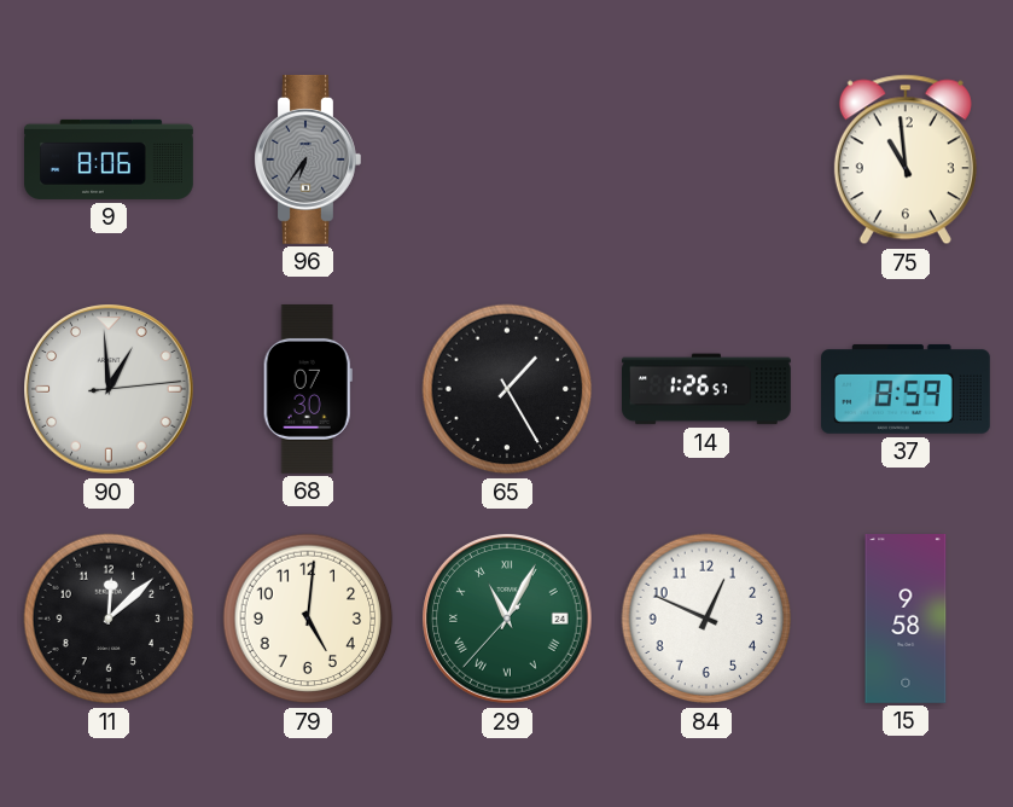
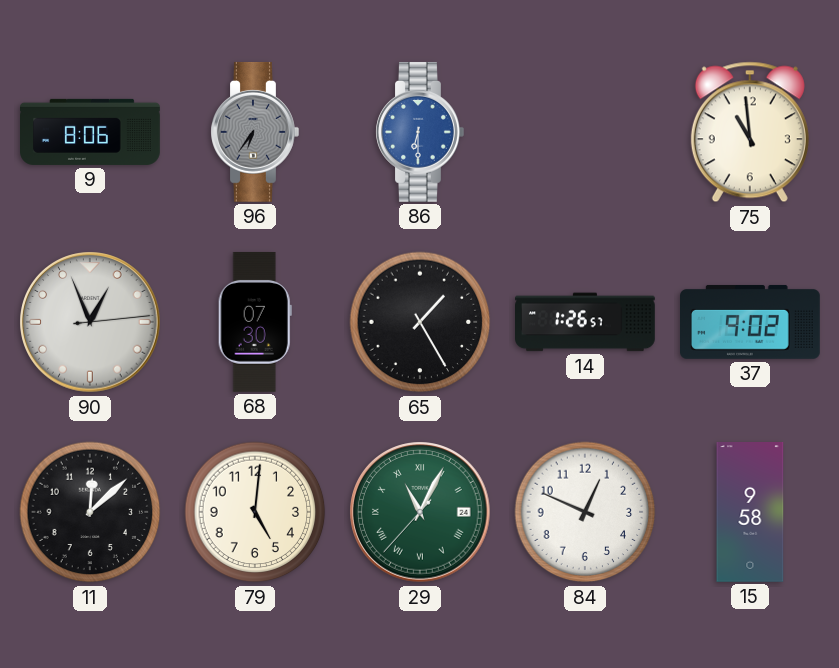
86: none -> 6:30 (420, 132)
90: 12:59 -> 12:56 (90, 322)
37: 8:59 -> 9:02 (751, 322)
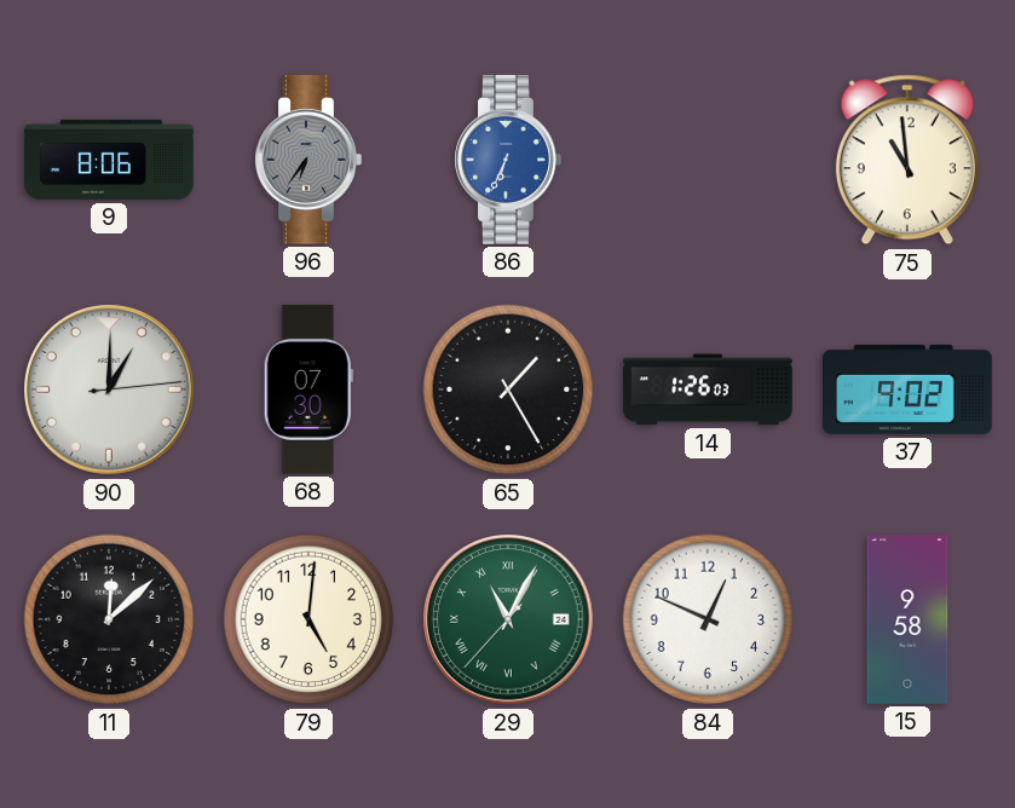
86: 6:30 -> 6:34 (508, 160)
90: 12:56 -> 1:00 (109, 389)
14: 1:26:57 -> 1:26:03 (709, 389)
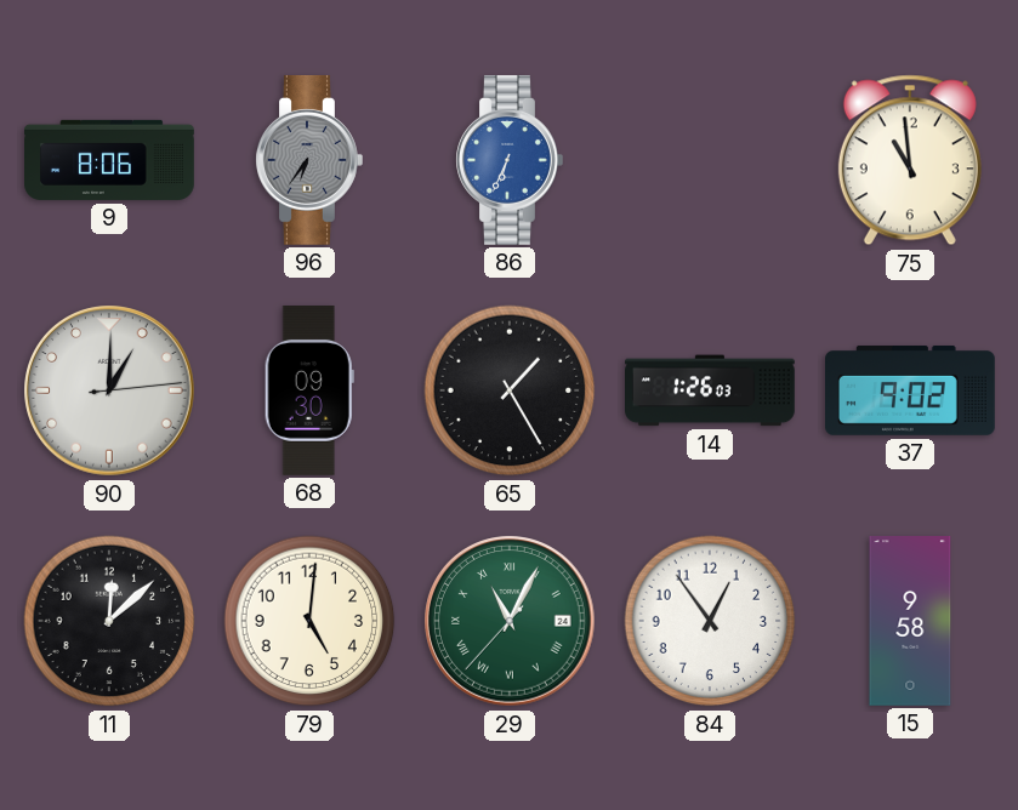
68: 07:30 -> 09:30 (309, 390)
84: 12:49 -> 12:54 (710, 621)
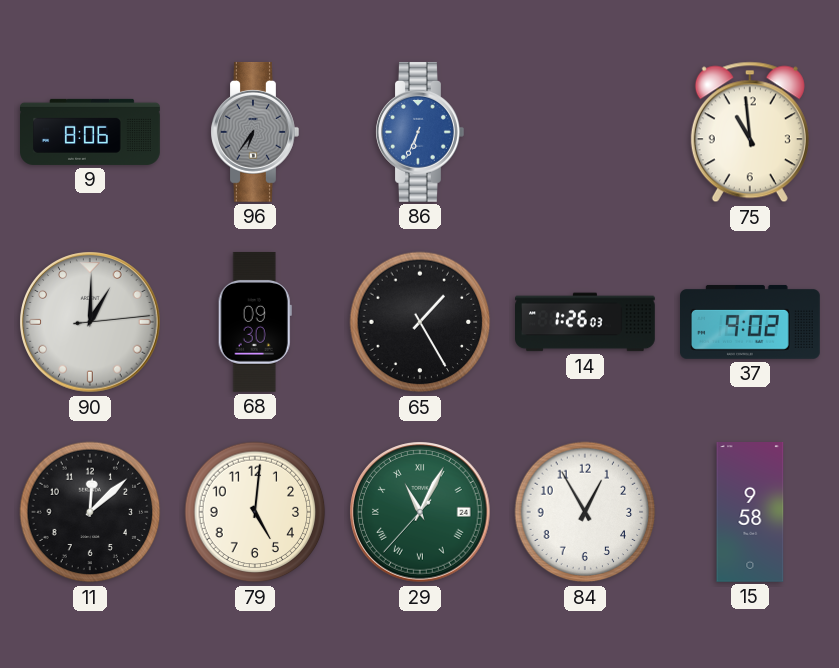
84: 12:54 -> 12:55 (585, 512)
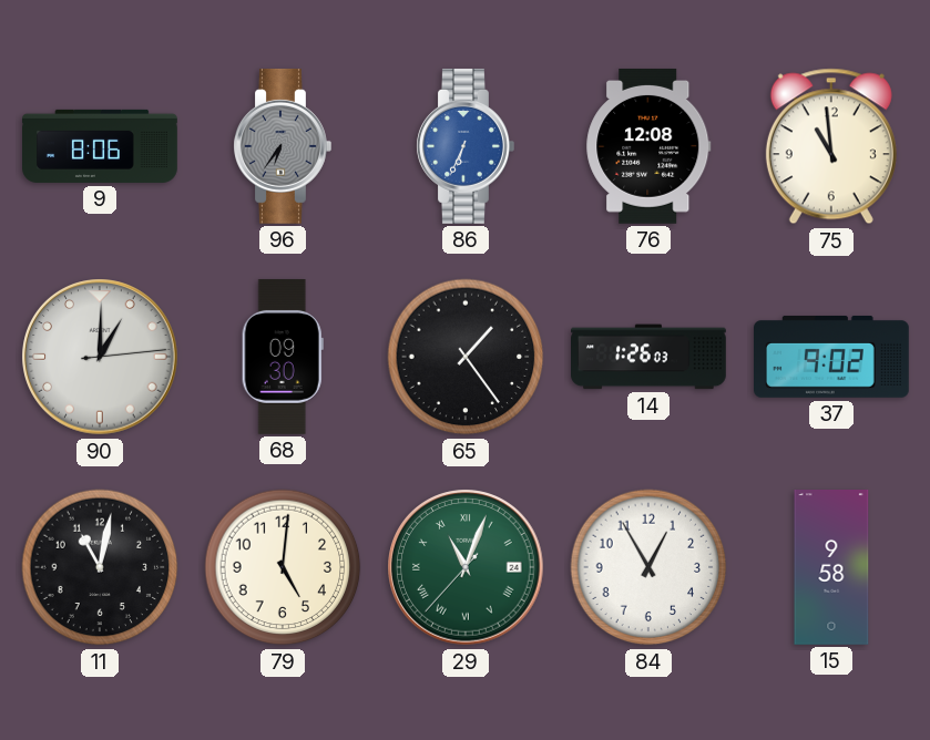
76: none -> 12:08 (648, 146)
65: 1:25 -> 1:24 (466, 357)
11: 12:08 -> 11:02 (100, 567)
29: 11:04 -> 11:03 (466, 567)
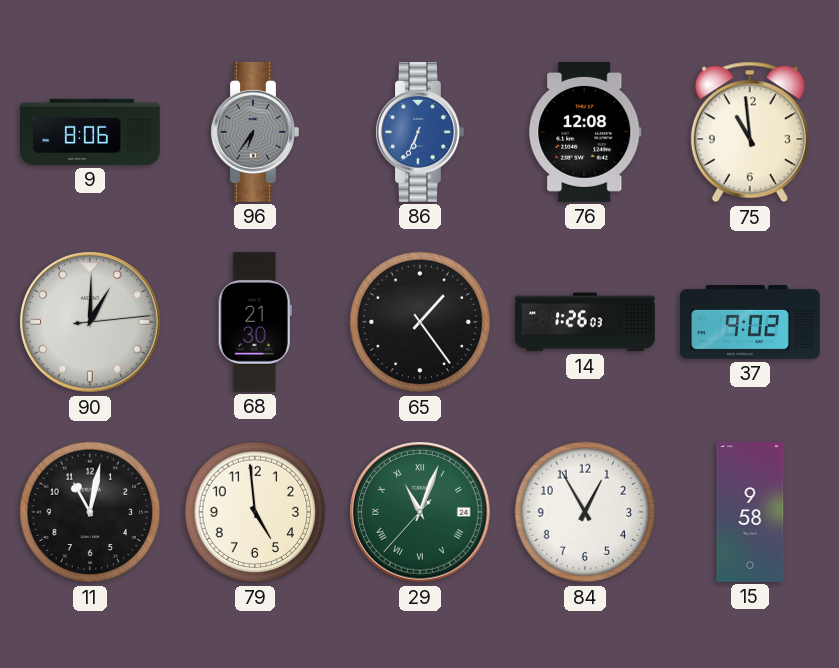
68: 09:30 -> 21:30 (255, 322)
79: 5:01 -> 4:59 (255, 512)
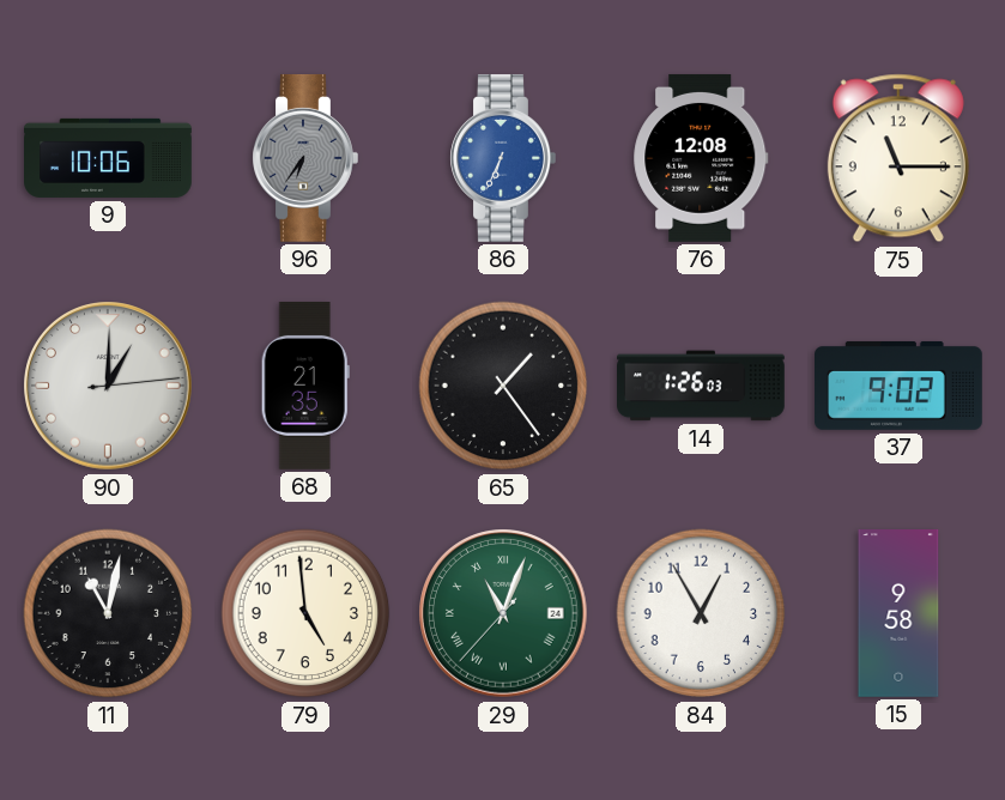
9: 8:06 -> 10:06 (109, 158)
75: 10:59 -> 11:15 (898, 158)
68: 21:30 -> 21:35 (305, 386)
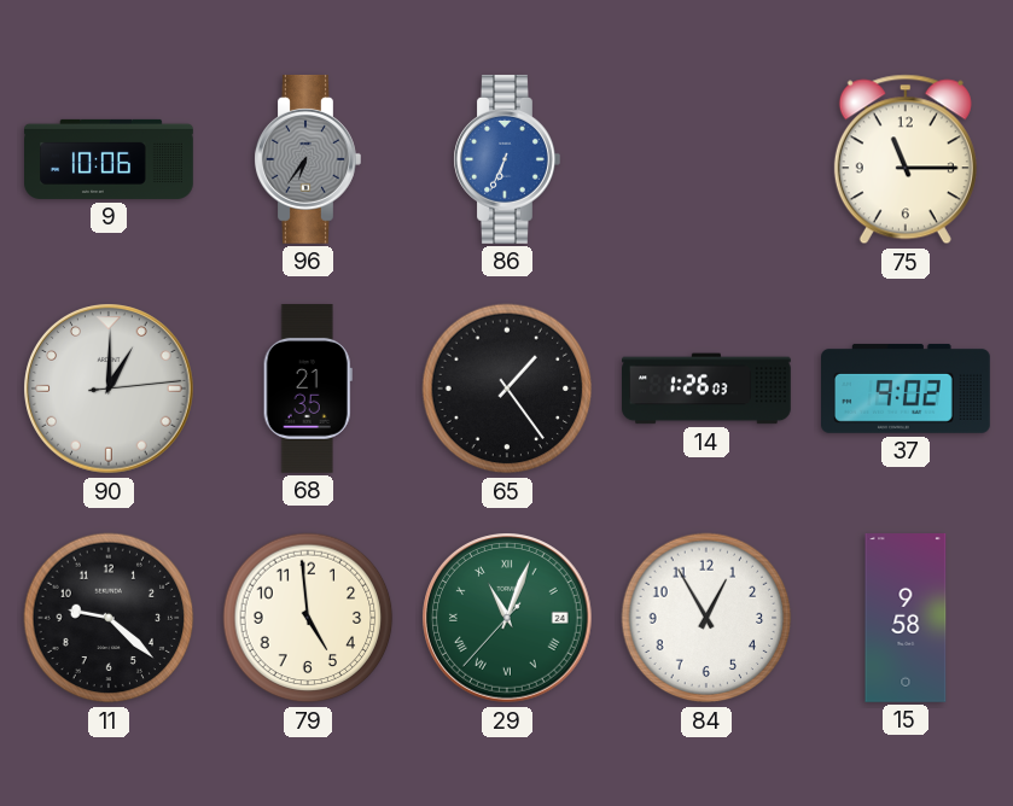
76: 12:08 -> none (701, 158)
11: 11:02 -> 9:22 (109, 618)
